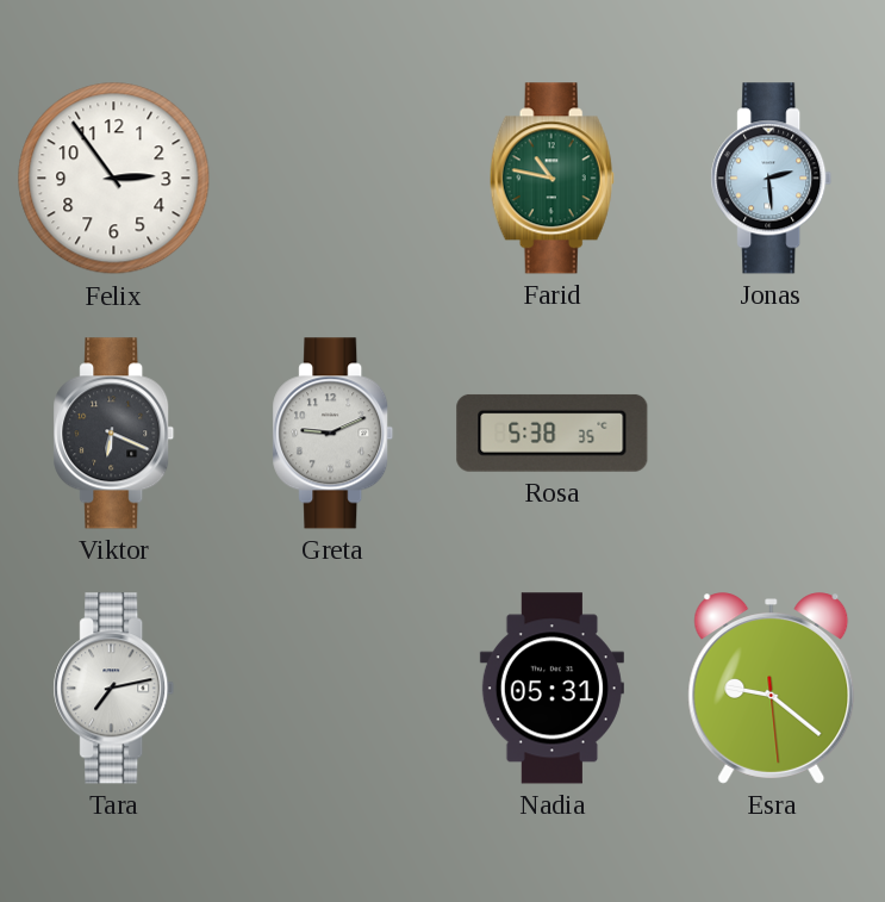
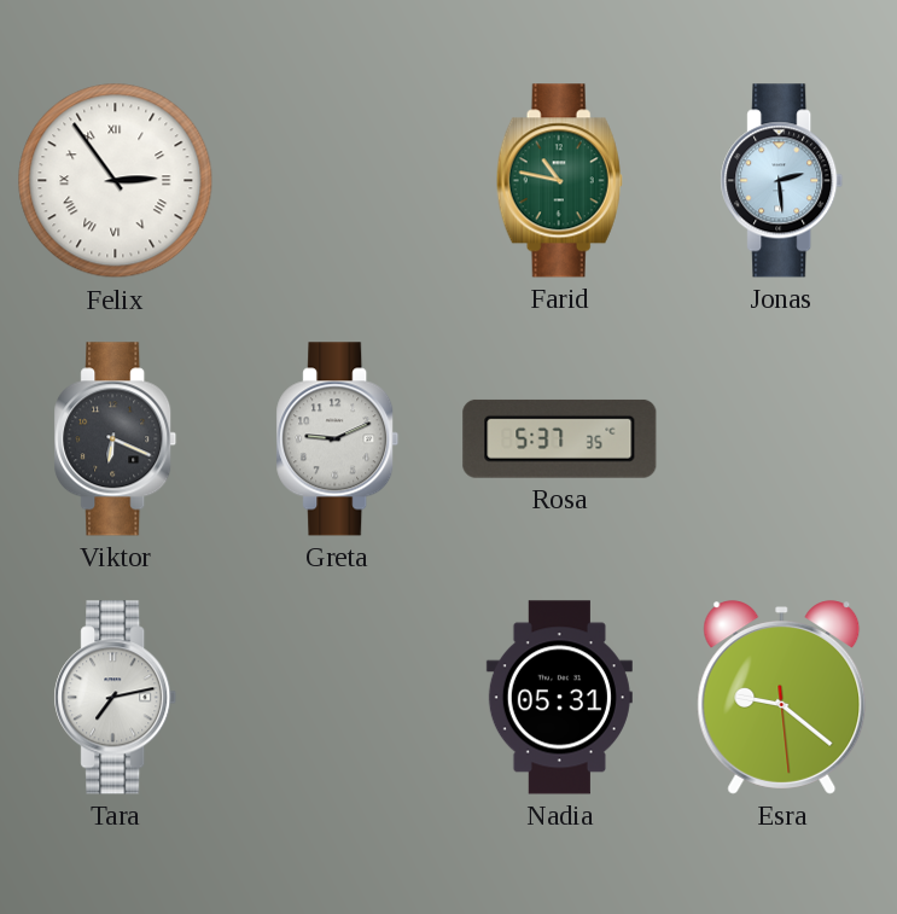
Felix numerals: Arabic -> Roman (116, 181)
Rosa: 5:38 -> 5:37 (560, 438)
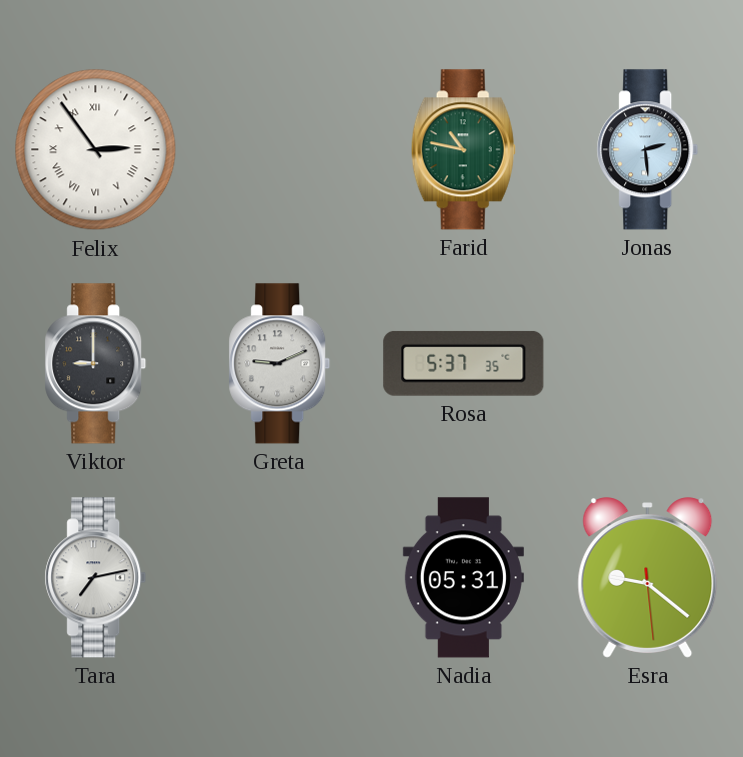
Viktor: 6:19 -> 9:00 (96, 364)
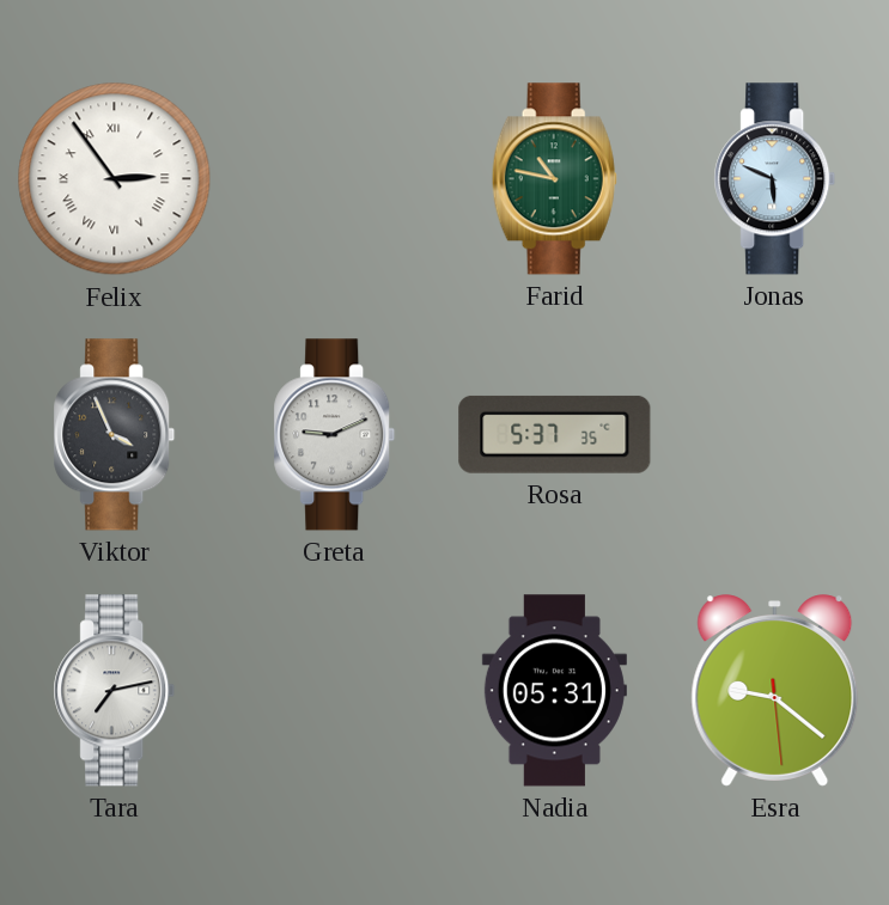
Jonas: 2:29 -> 5:49 (775, 179)
Viktor: 9:00 -> 3:56 (115, 435)
